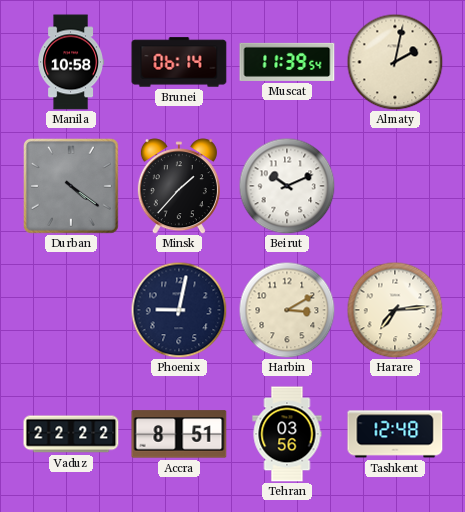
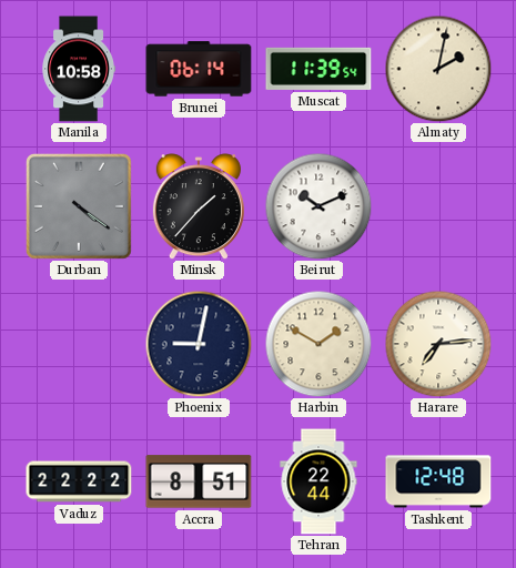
Harbin: 3:10 -> 1:50 (318, 344)
Tehran: 03:56 -> 22:44 (318, 481)
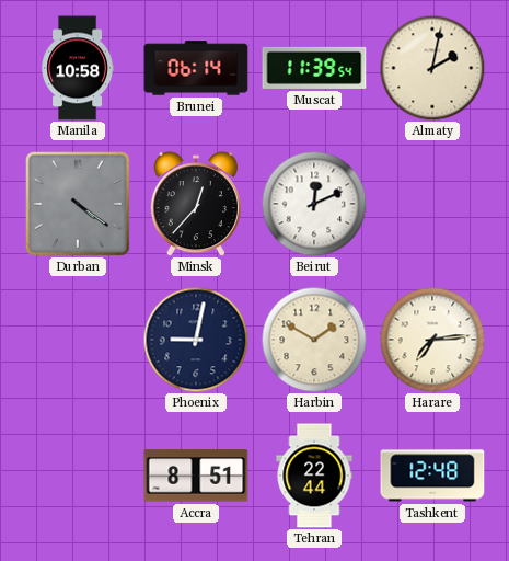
Minsk: 1:37 -> 12:37 (196, 204)
Beirut: 10:11 -> 12:11 (314, 204)
Vaduz: 22:22 -> none (79, 481)
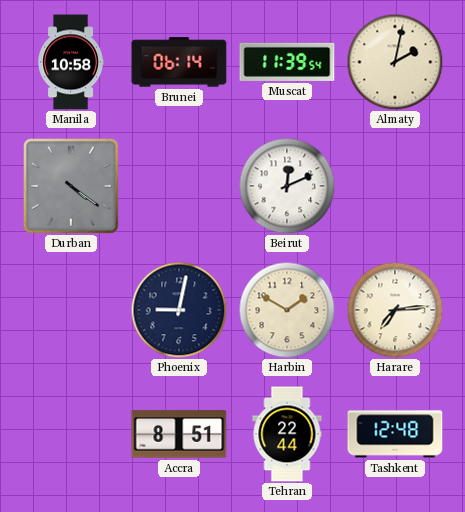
Minsk: 12:37 -> none (196, 204)
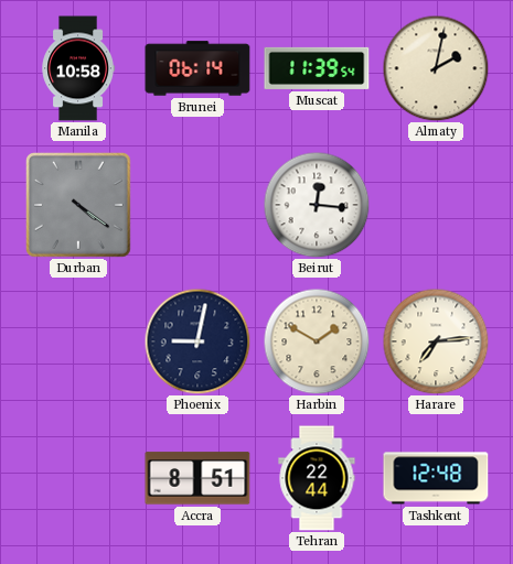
Beirut: 12:11 -> 12:16 (317, 205)
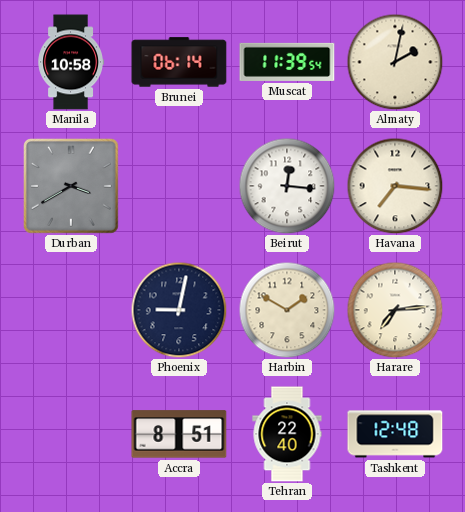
Durban: 4:21 -> 3:40 (71, 186)
Havana: none -> 7:16 (395, 186)
Tehran: 22:44 -> 22:40 (287, 434)
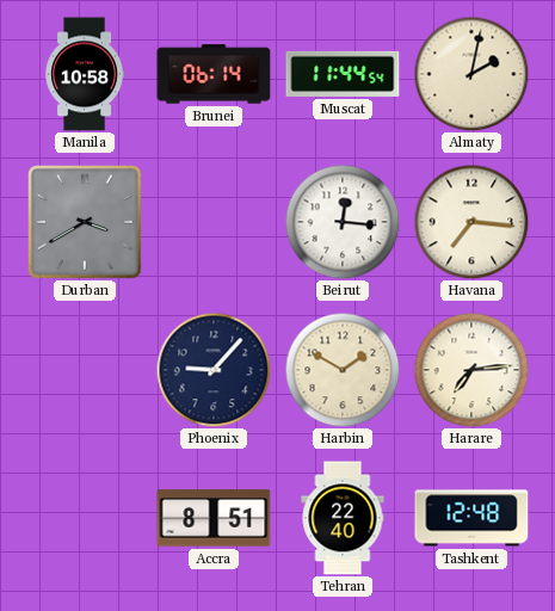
Muscat: 11:39 -> 11:44 (343, 74)
Phoenix: 9:02 -> 9:07 (214, 370)
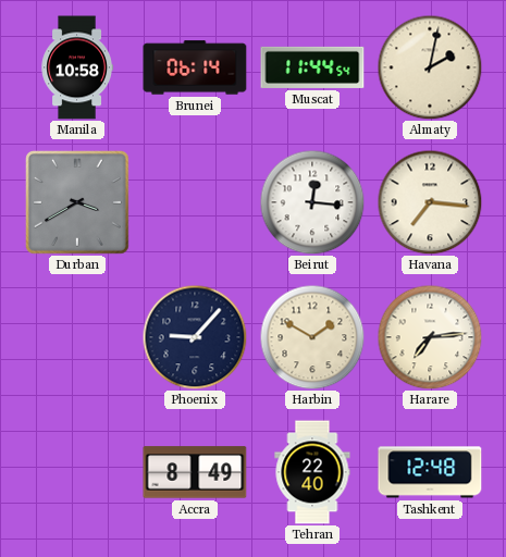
Accra: 8:51 -> 8:49 (195, 472)
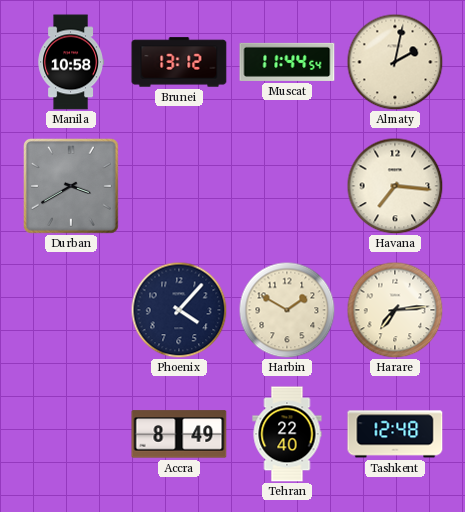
Brunei: 06:14 -> 13:12 (179, 62)
Beirut: 12:16 -> none (312, 202)
Phoenix: 9:07 -> 4:07 (179, 310)
